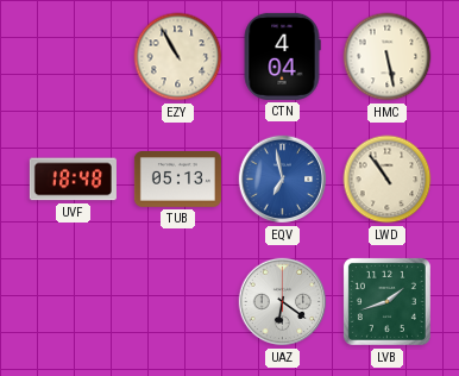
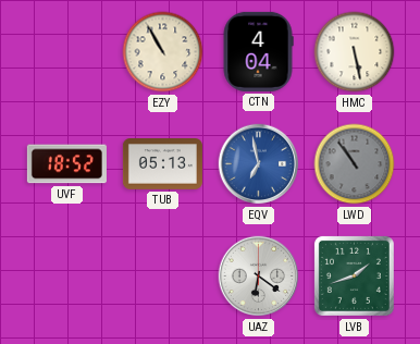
UVF: 18:48 -> 18:52 (66, 164)
LWD dial: cream -> grey (355, 164)
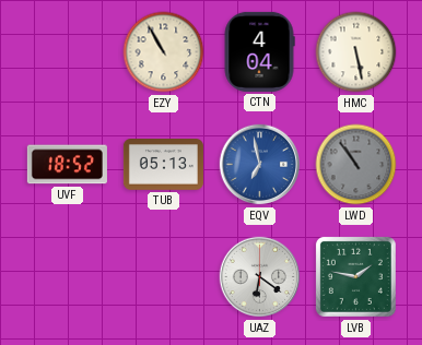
LVB: 1:42 -> 1:47 (355, 276)
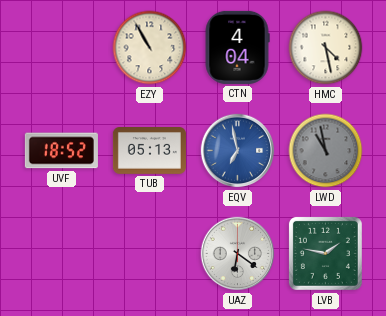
HMC: 5:28 -> 4:28 (326, 48)
LWD: 10:54 -> 10:58 (326, 151)
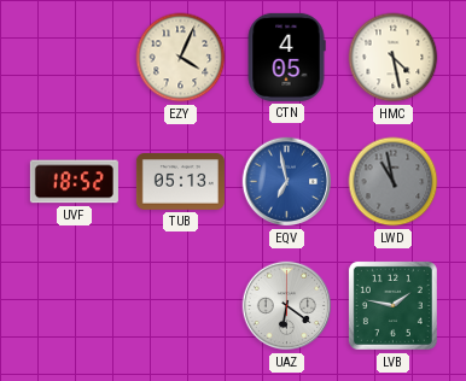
EZY: 10:55 -> 4:04 (181, 58)
CTN: 4:04 -> 4:05 (286, 57)
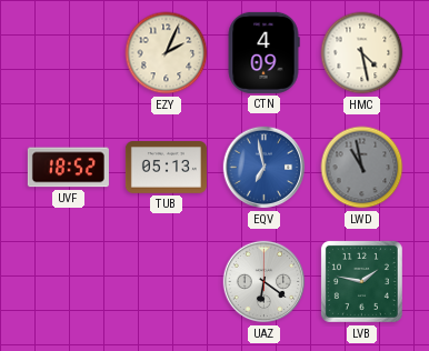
EZY: 4:04 -> 2:04 (167, 53)
CTN: 4:05 -> 4:09 (263, 52)
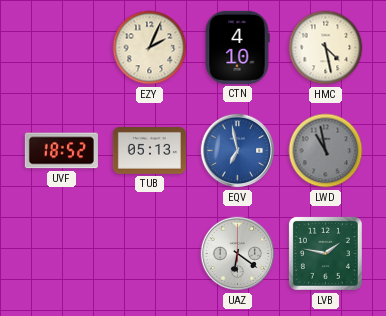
CTN: 4:09 -> 4:10 (237, 47)
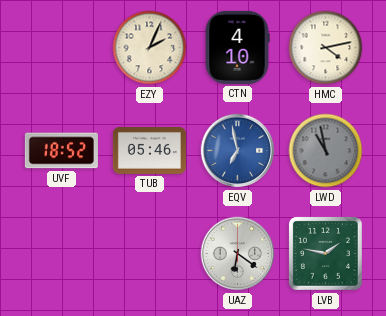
HMC: 4:28 -> 4:13 (326, 48)
TUB: 05:13 -> 05:46 (149, 151)
